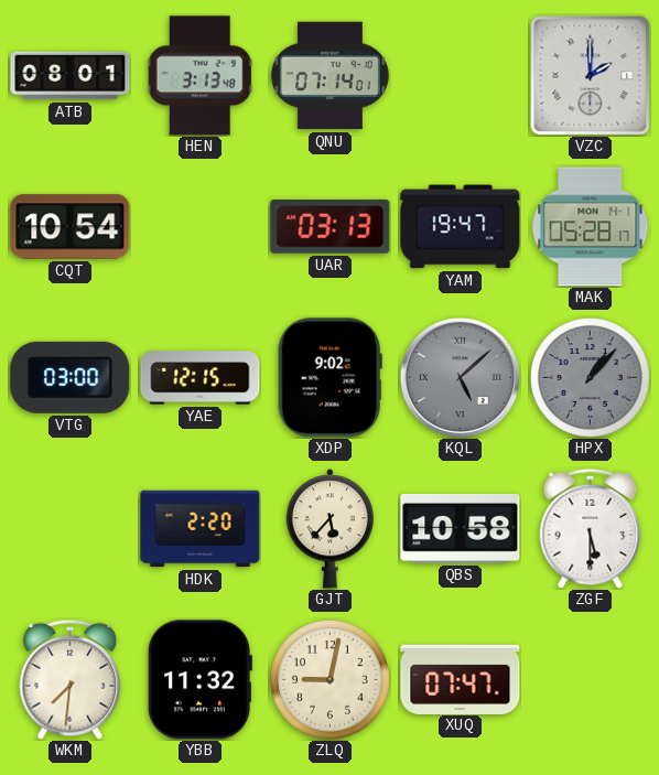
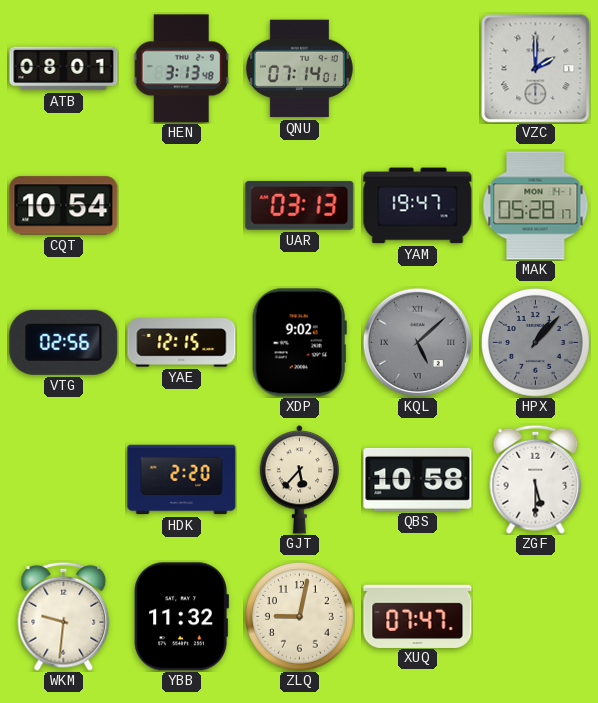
VTG: 03:00 -> 02:56 (64, 342)
WKM: 7:31 -> 9:31 (64, 616)
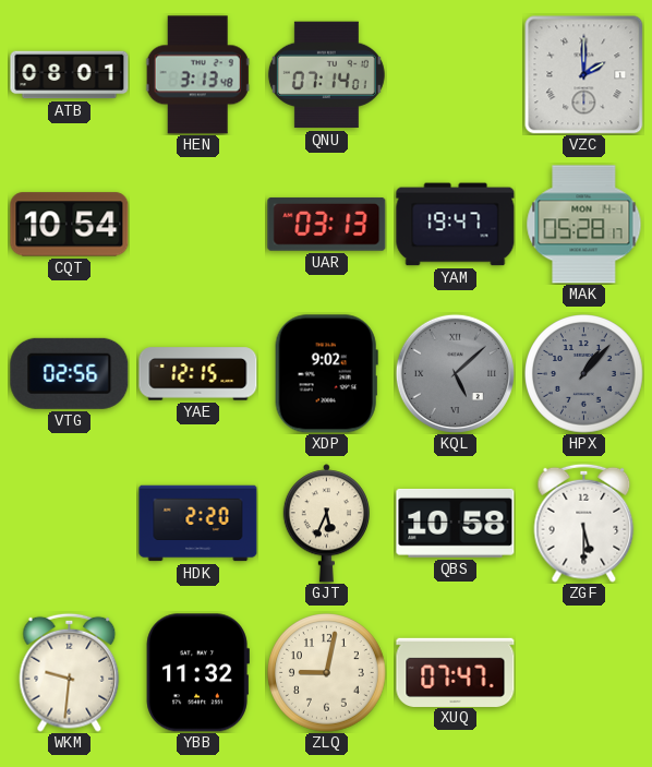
GJT: 5:37 -> 5:34 (326, 524)
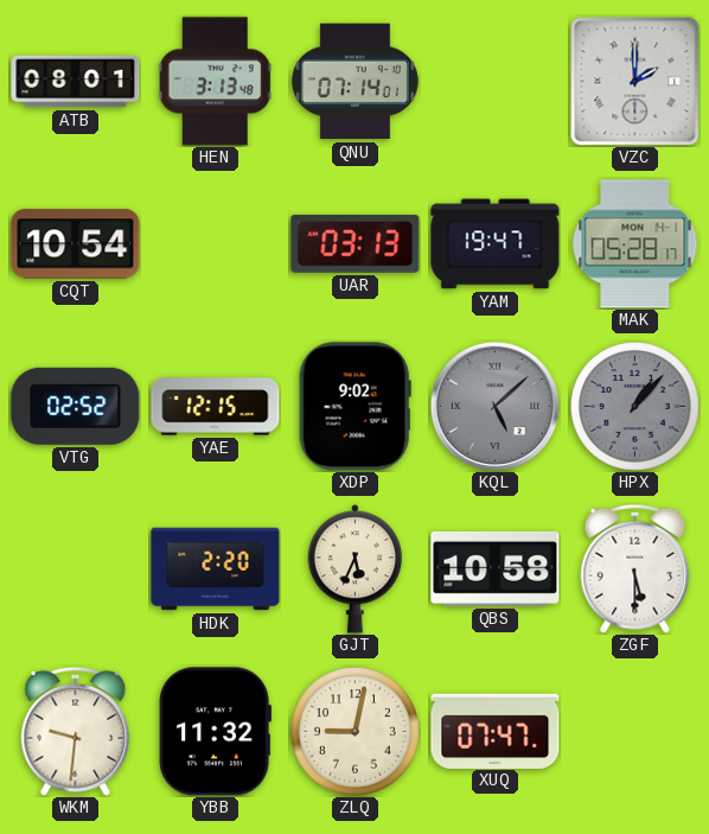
VTG: 02:56 -> 02:52 (76, 406)
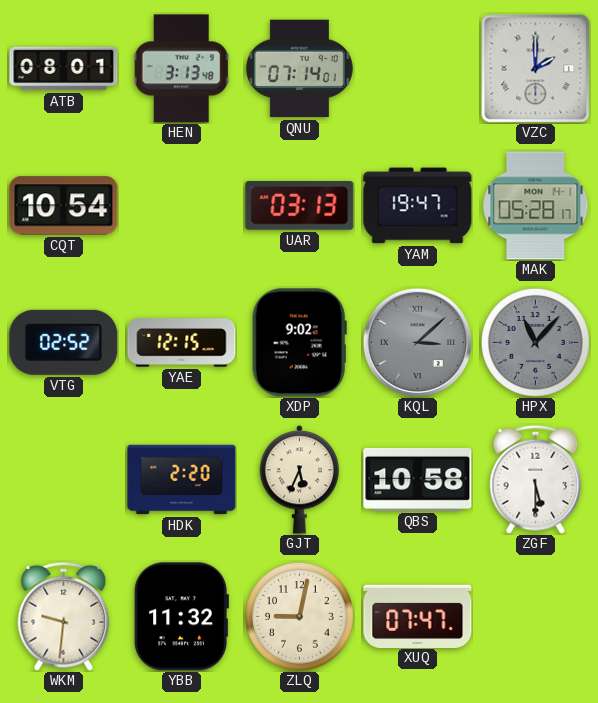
KQL: 5:08 -> 3:08 (417, 342)
HPX: 1:07 -> 11:07 (536, 343)
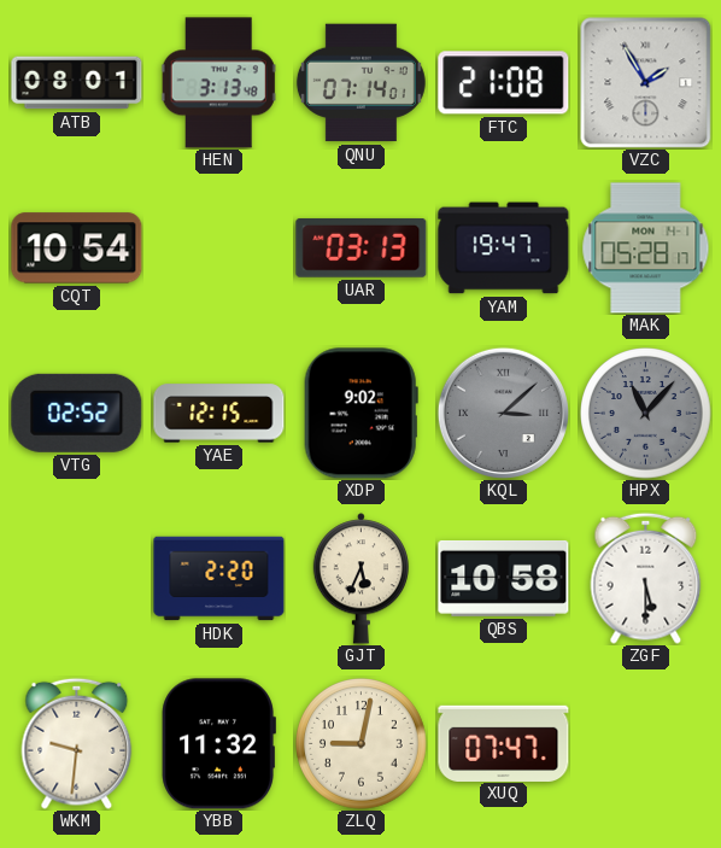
FTC: none -> 21:08 (504, 83)
VZC: 2:00 -> 1:55 (645, 82)
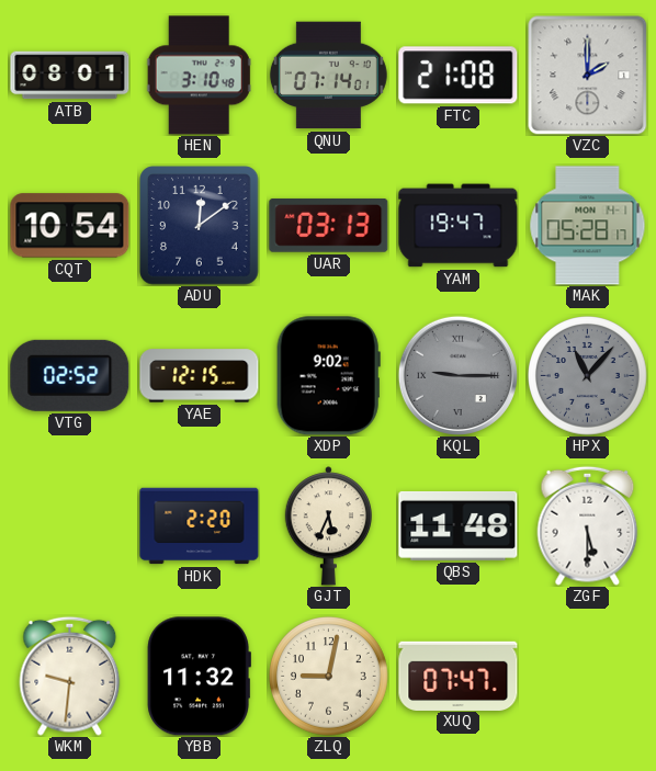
HEN: 3:13 -> 3:10 (199, 76)
VZC: 1:55 -> 2:00 (587, 75)
ADU: none -> 12:09 (200, 226)
KQL: 3:08 -> 9:15 (457, 375)
QBS: 10:58 -> 11:48 (459, 525)
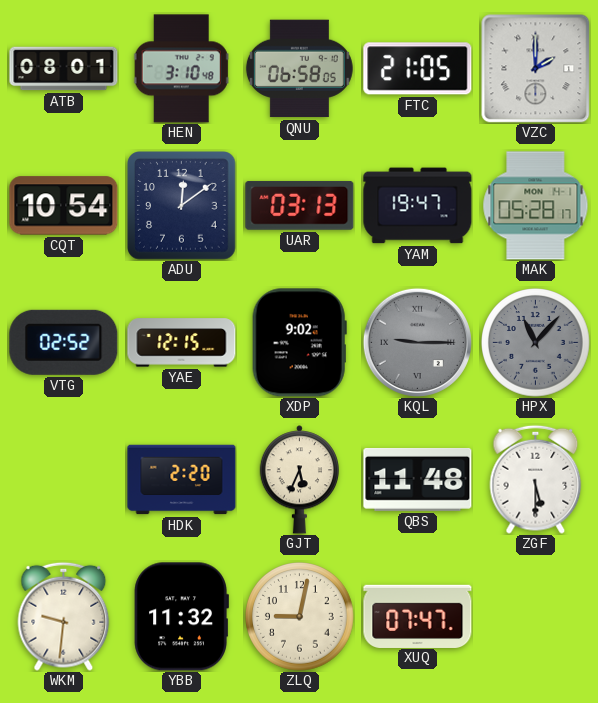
QNU: 07:14 -> 06:58 (299, 69)
FTC: 21:08 -> 21:05 (418, 69)
